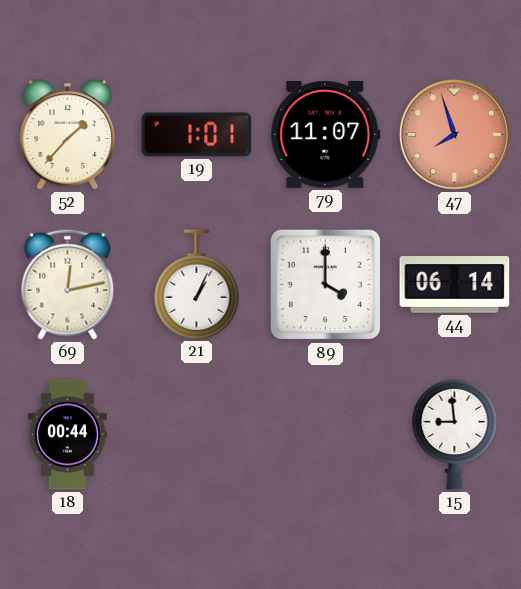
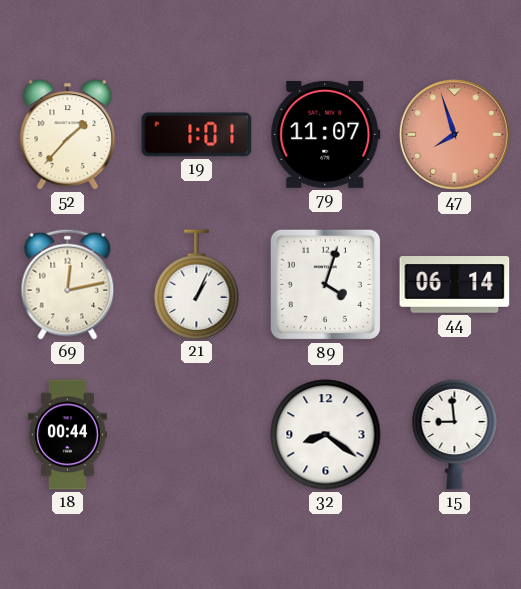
89: 4:00 -> 4:03 (326, 285)
32: none -> 8:21 (326, 435)
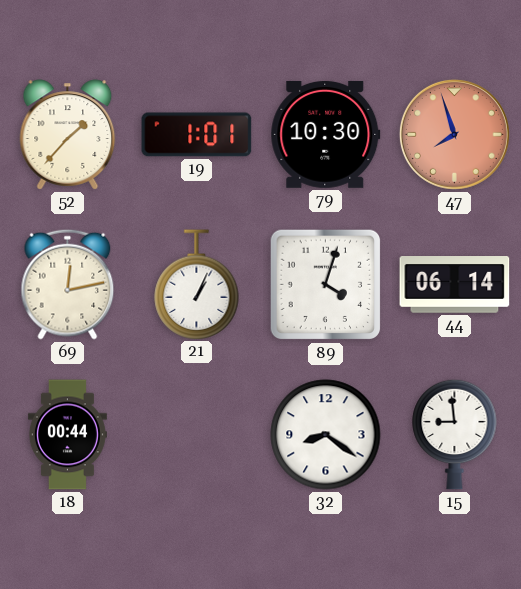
79: 11:07 -> 10:30 (326, 134)
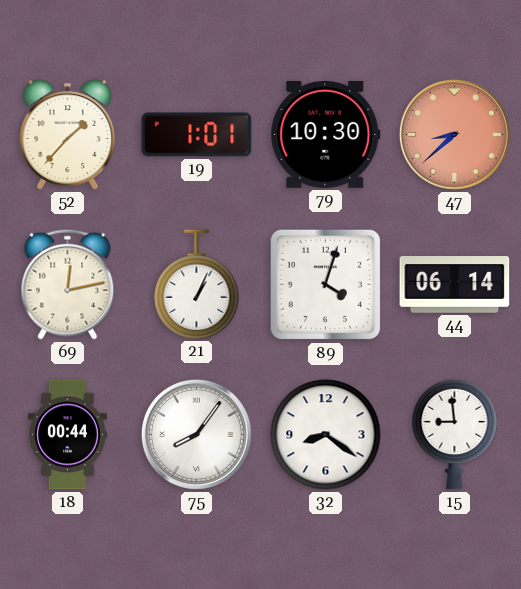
47: 7:57 -> 8:38 (454, 134)
75: none -> 8:06 (196, 434)
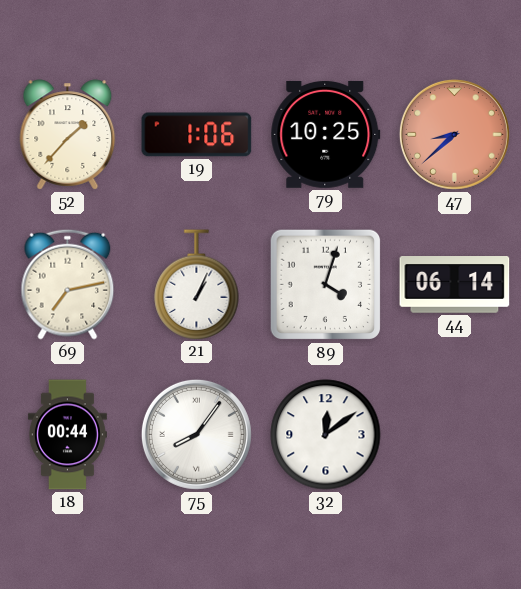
19: 1:01 -> 1:06 (197, 135)
79: 10:30 -> 10:25 (326, 134)
69: 12:13 -> 7:13 (68, 284)
32: 8:21 -> 12:09 (326, 435)
15: 8:59 -> none (455, 434)
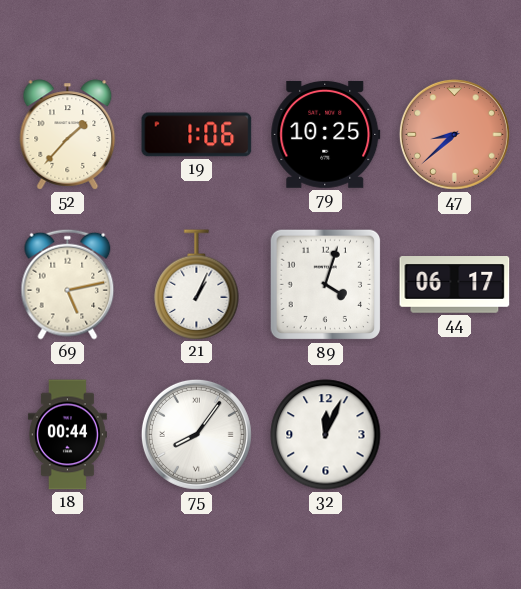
69: 7:13 -> 5:13 (68, 284)
44: 06:14 -> 06:17 (455, 285)
32: 12:09 -> 12:04 (326, 435)
